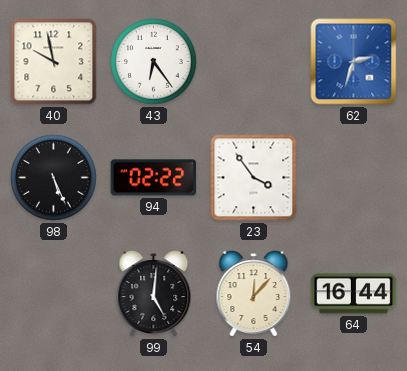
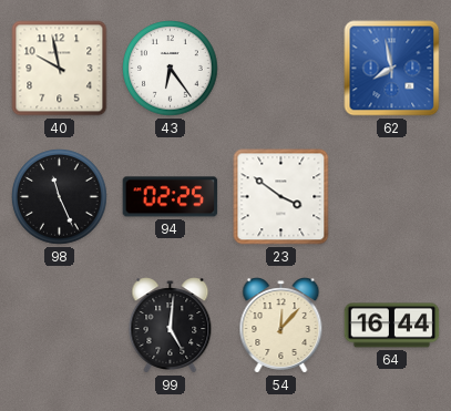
62: 2:33 -> 7:58 (392, 69)
98: 5:26 -> 11:26 (60, 197)
94: 02:22 -> 02:25 (171, 197)
23: 3:54 -> 3:51 (281, 197)
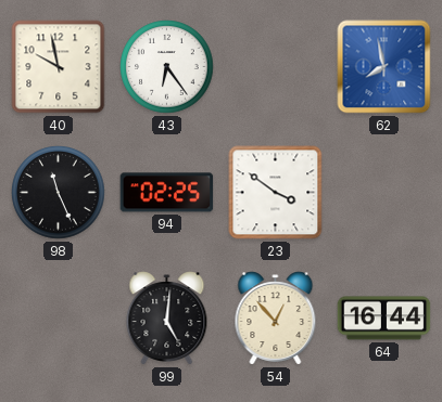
54: 12:07 -> 12:53 (276, 319)
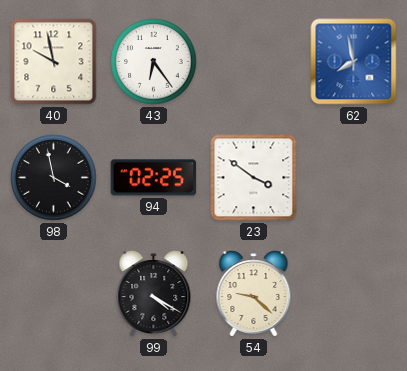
98: 11:26 -> 3:58 (54, 178)
99: 5:01 -> 4:20 (154, 294)
54: 12:53 -> 9:22 (254, 294)
64: 16:44 -> none (384, 319)
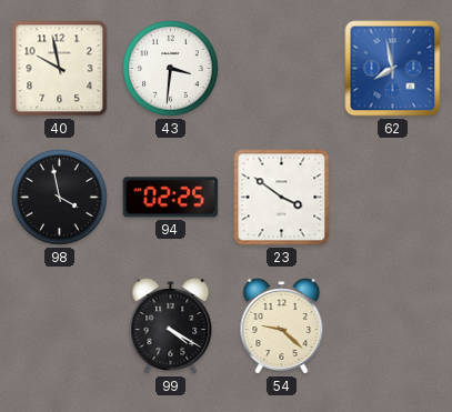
43: 6:24 -> 3:31 (171, 69)
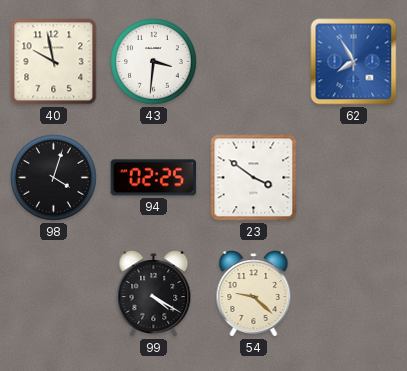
62: 7:58 -> 7:55 (354, 62)
98: 3:58 -> 4:03 (54, 178)
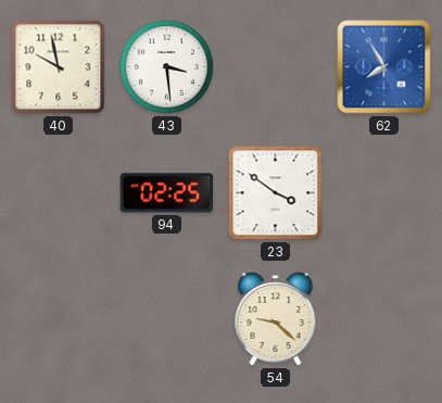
43: 3:31 -> 3:29 (167, 67)
98: 4:03 -> none (54, 178)
99: 4:20 -> none (154, 294)
